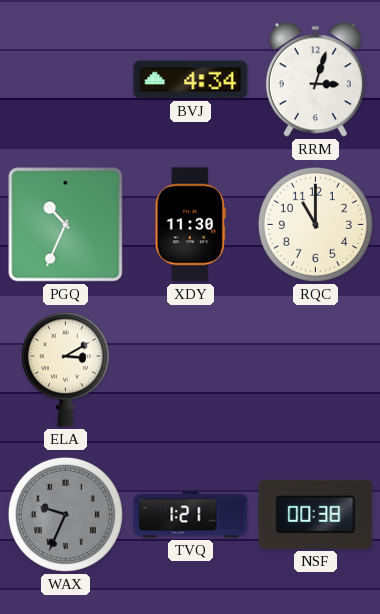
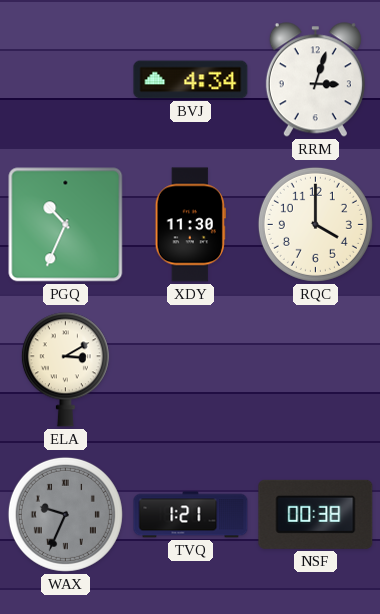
RQC: 11:00 -> 4:00 (315, 224)
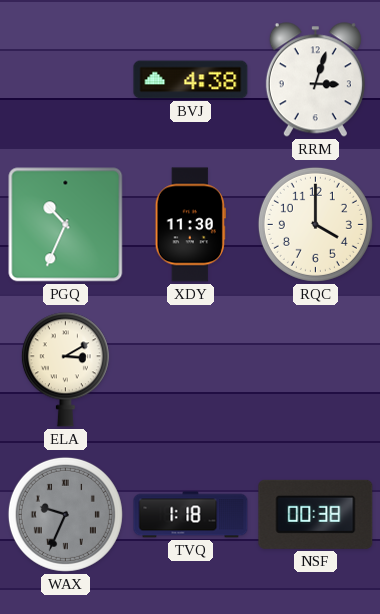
BVJ: 4:34 -> 4:38 (191, 80)
TVQ: 1:21 -> 1:18 (191, 515)
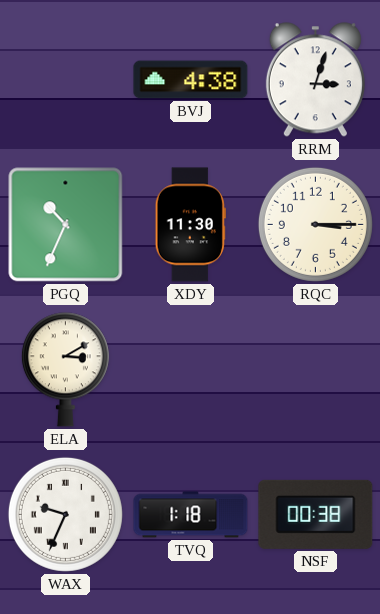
RQC: 4:00 -> 3:15 (315, 224)
WAX dial: grey -> white (65, 514)
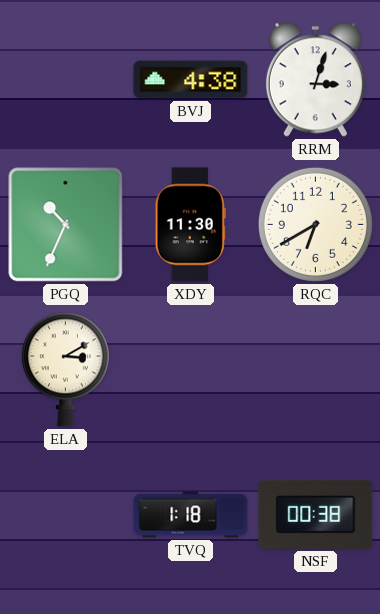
RQC: 3:15 -> 6:40 (315, 224)
WAX: 9:34 -> none (65, 514)
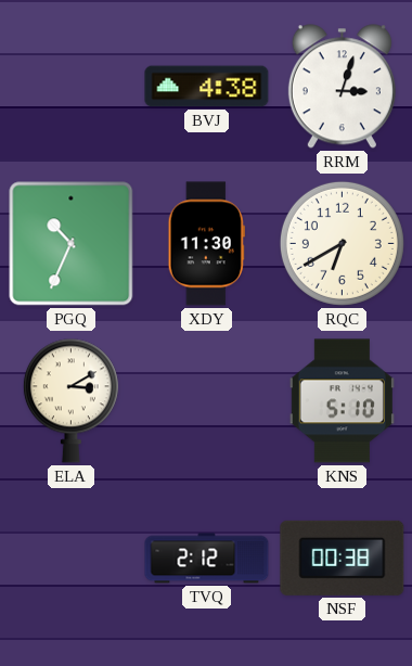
KNS: none -> 5:10 (342, 401)
TVQ: 1:18 -> 2:12 (207, 559)
